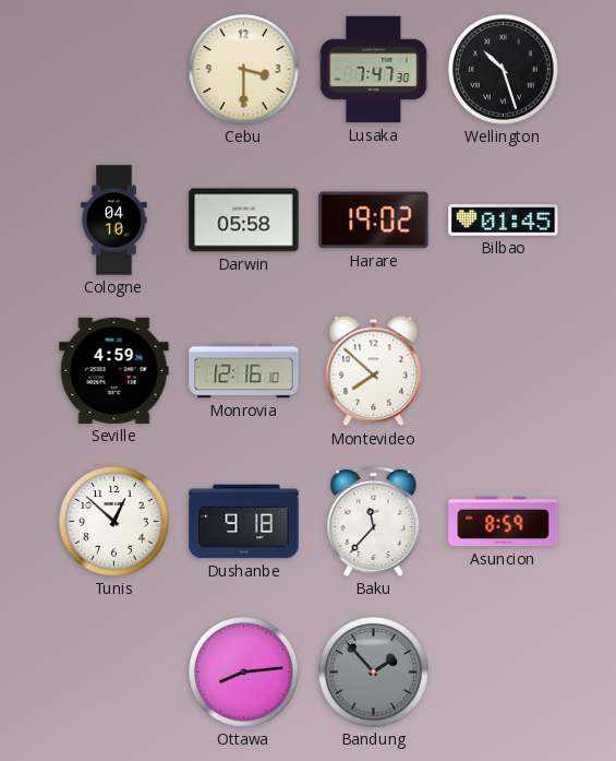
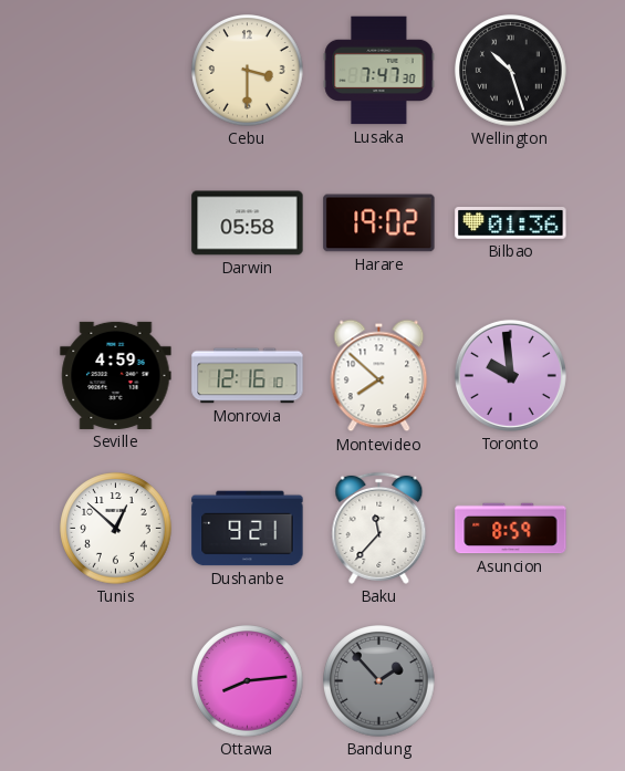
Cologne: 04:10 -> none (114, 221)
Bilbao: 01:45 -> 01:36 (511, 223)
Toronto: none -> 9:59 (510, 375)
Dushanbe: 9:18 -> 9:21 (248, 529)
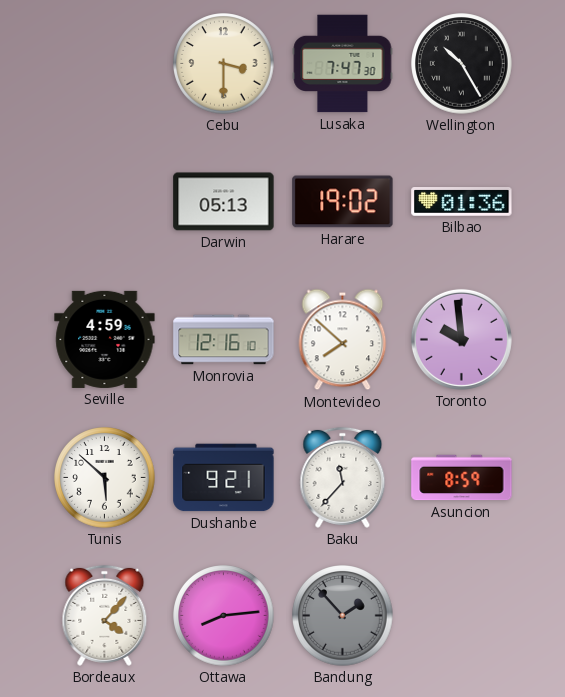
Wellington: 10:27 -> 10:25 (462, 64)
Darwin: 05:58 -> 05:13 (224, 202)
Tunis: 12:52 -> 5:52 (105, 478)
Bordeaux: none -> 4:07 (105, 615)
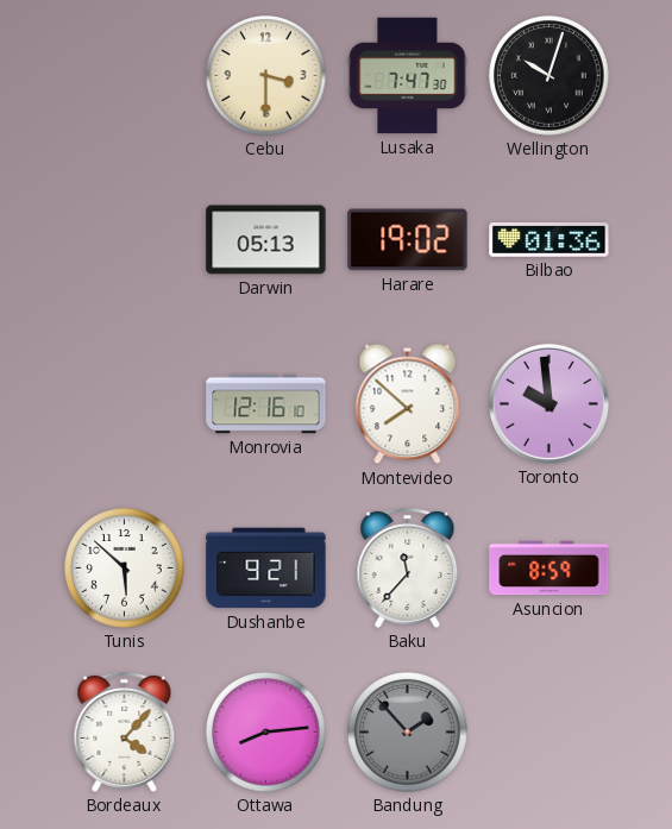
Wellington: 10:25 -> 10:03 (549, 76)
Seville: 4:59 -> none (105, 339)
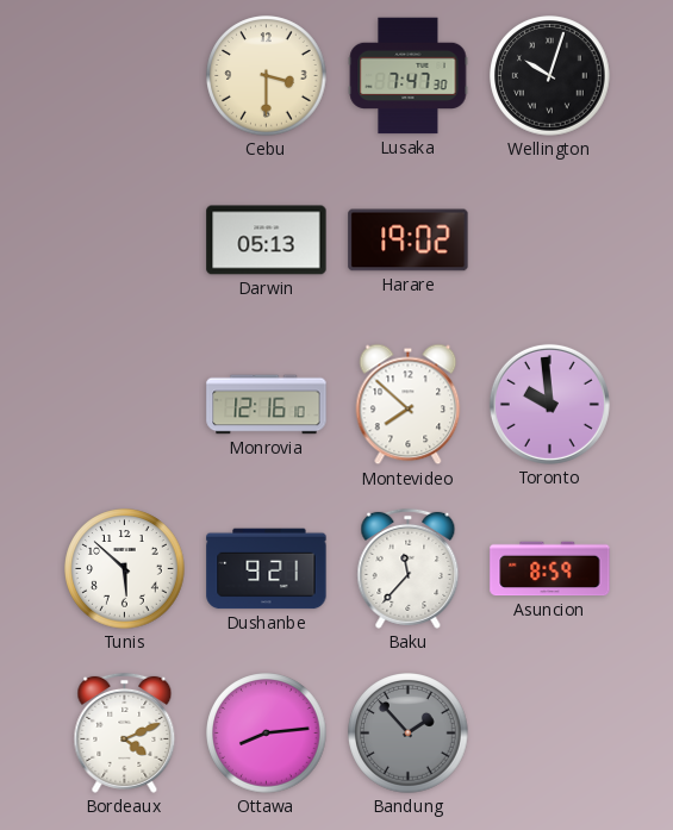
Bilbao: 01:36 -> none (549, 240)
Bordeaux: 4:07 -> 4:11 (125, 732)
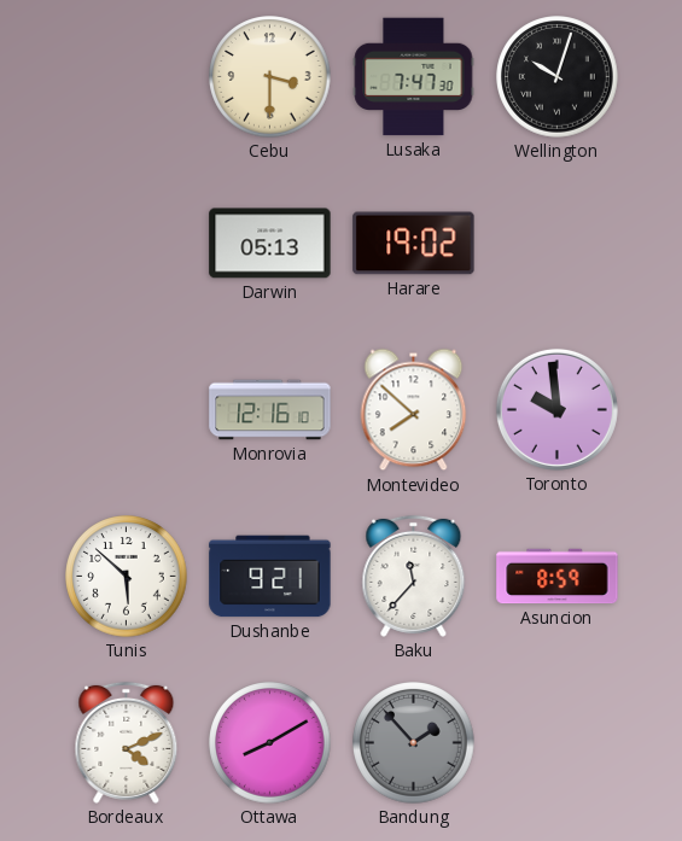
Ottawa: 8:14 -> 8:10 (270, 743)
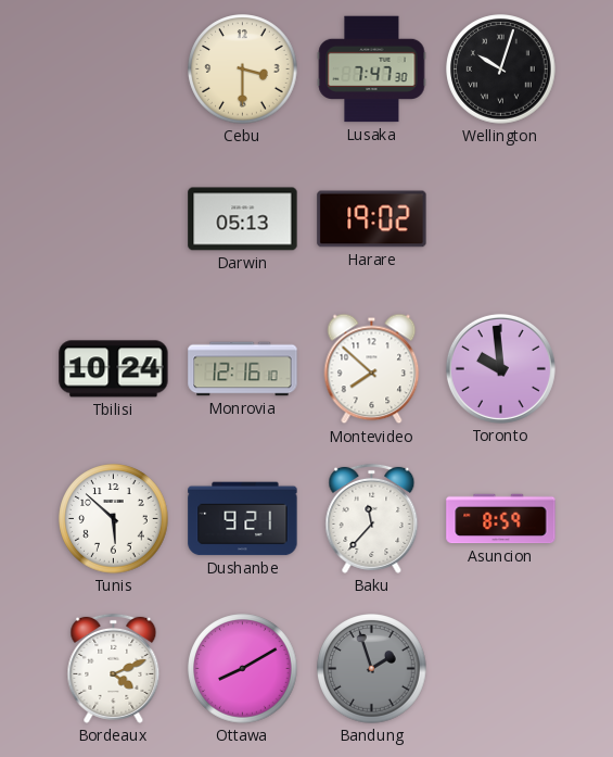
Tbilisi: none -> 10:24 (114, 369)
Bandung: 1:53 -> 1:57 (372, 669)
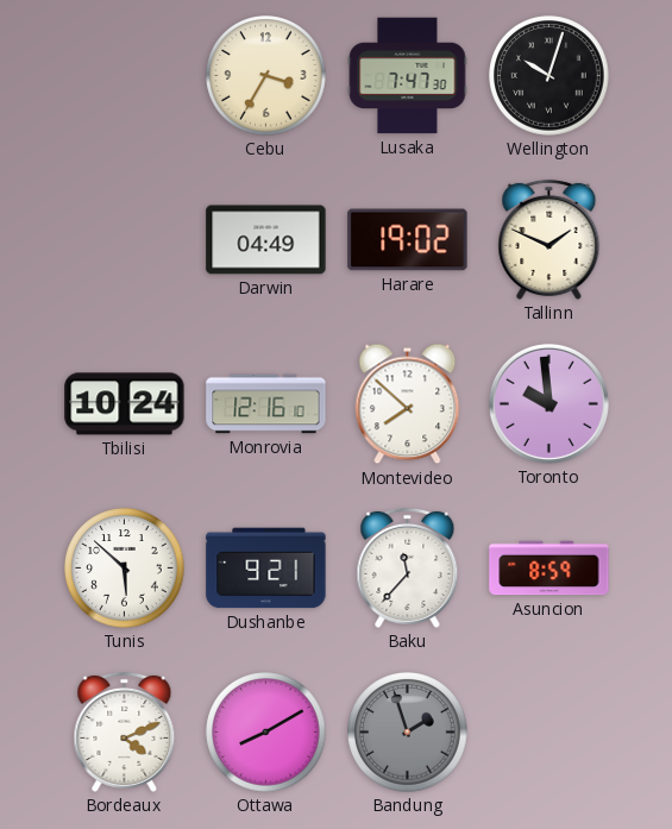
Cebu: 3:30 -> 3:35 (266, 76)
Darwin: 05:13 -> 04:49 (266, 240)
Tallinn: none -> 1:49 (549, 239)
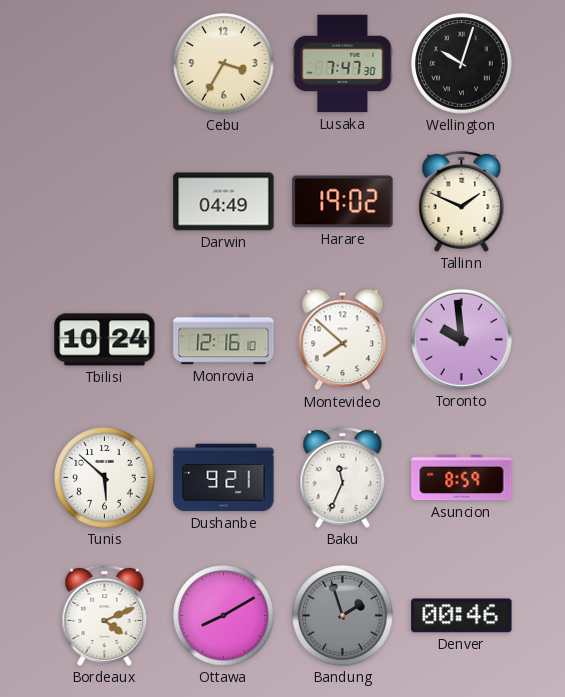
Baku: 11:37 -> 11:34 (343, 477)
Denver: none -> 00:46 (462, 616)
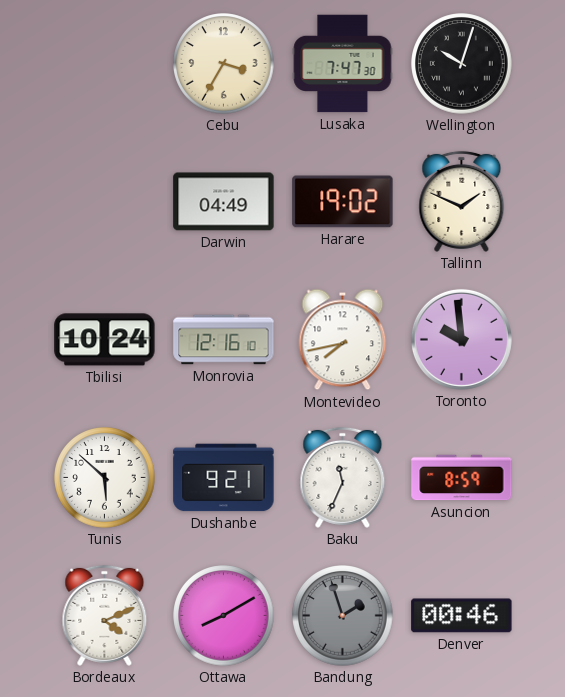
Montevideo: 7:52 -> 7:43 (343, 340)
